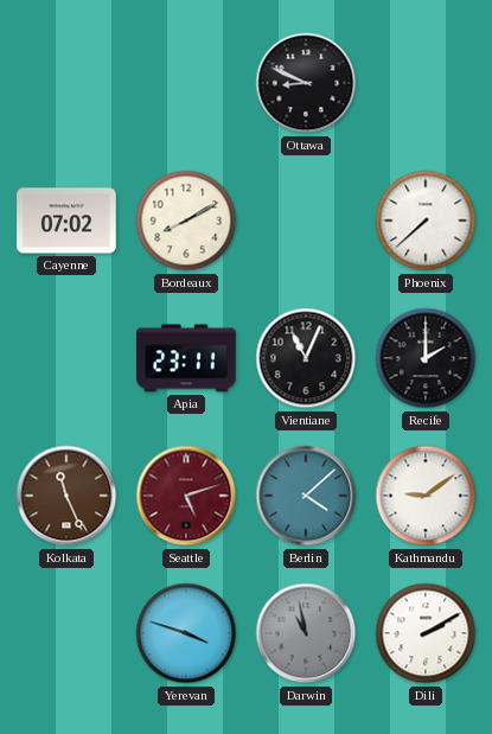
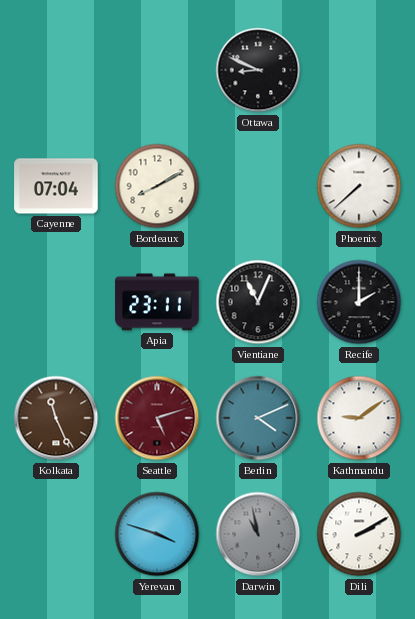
Cayenne: 07:02 -> 07:04 (56, 186)
Berlin: 4:08 -> 4:11 (258, 418)
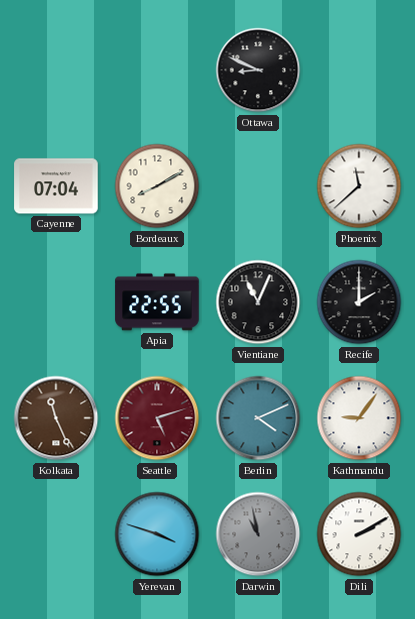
Phoenix: 7:38 -> 11:38 (359, 186)
Apia: 23:11 -> 22:55 (157, 302)
Kathmandu: 9:09 -> 9:06 (359, 418)
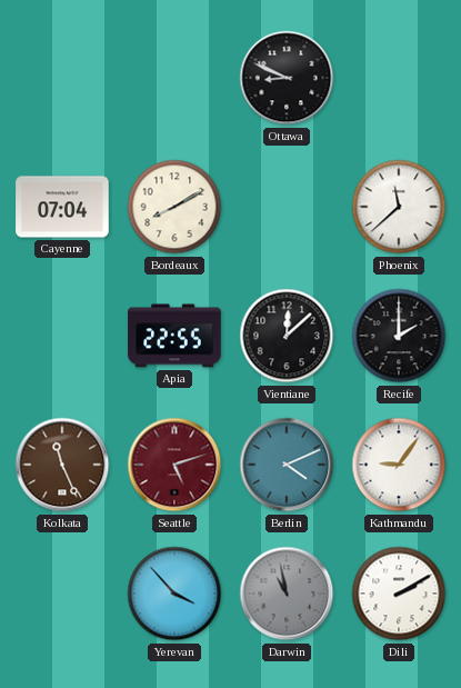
Vientiane: 11:04 -> 12:08 (287, 336)
Yerevan: 3:48 -> 3:53 (174, 594)
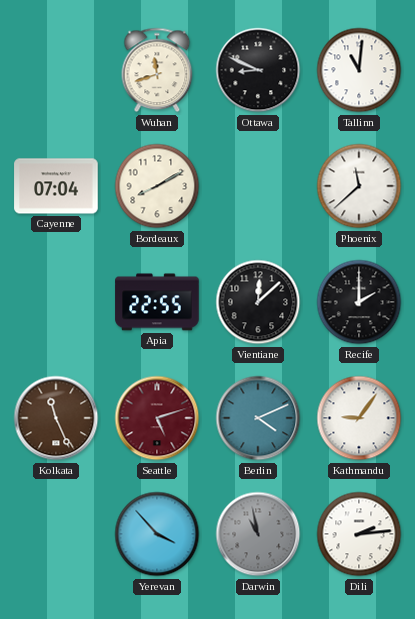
Wuhan: none -> 11:42 (157, 70)
Tallinn: none -> 11:01 (359, 70)
Dili: 2:10 -> 2:14 (359, 534)
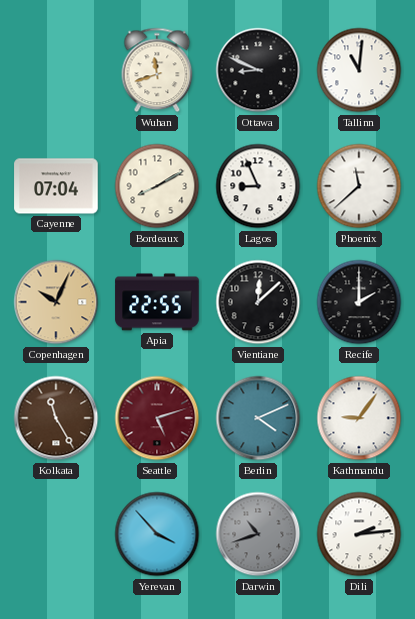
Lagos: none -> 8:56 (258, 186)
Copenhagen: none -> 10:04 (56, 302)
Kolkata: 11:26 -> 11:25 (56, 418)
Darwin: 10:58 -> 10:42 (258, 534)
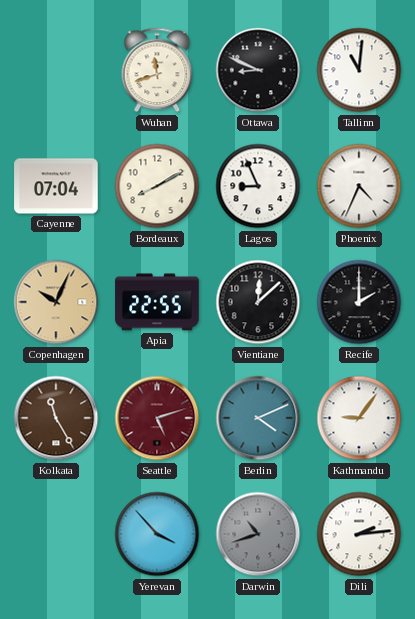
Phoenix: 11:38 -> 4:34 (359, 186)
